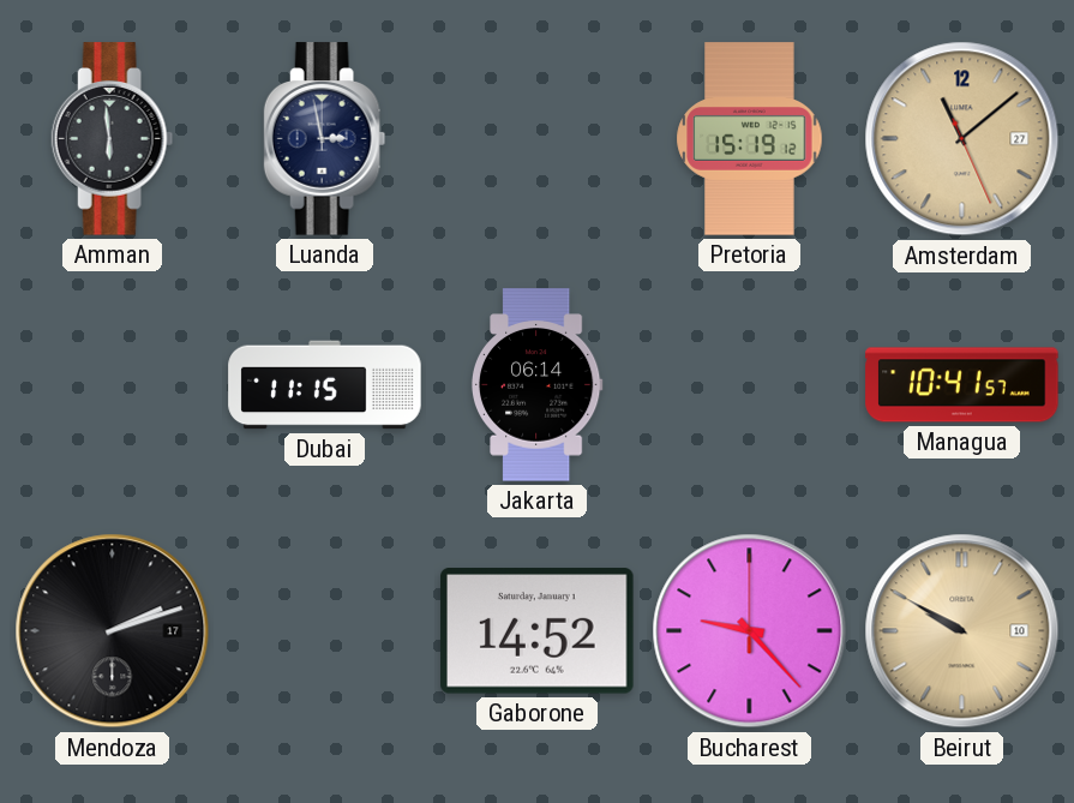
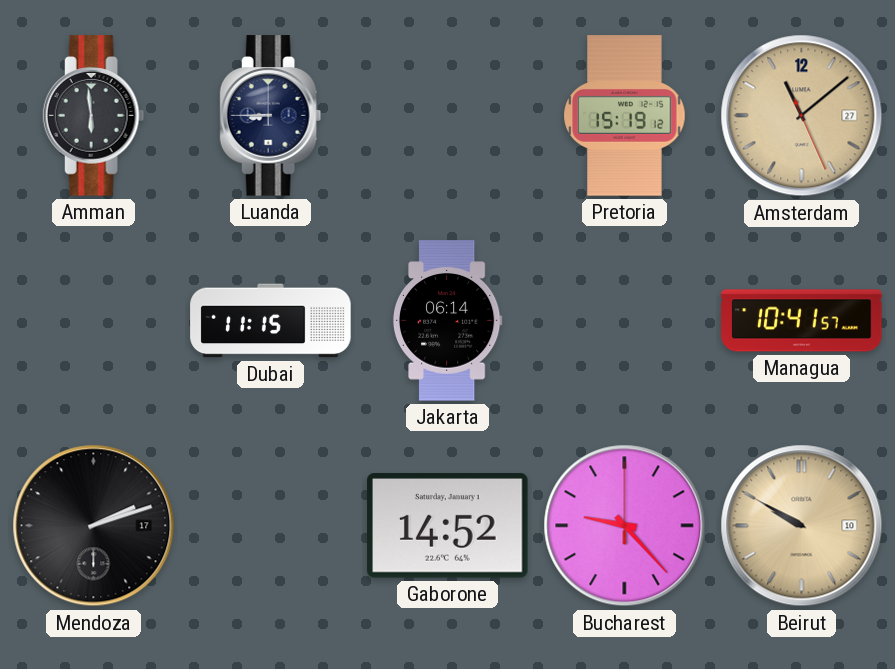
Luanda: 2:58 -> 8:45 (271, 116)
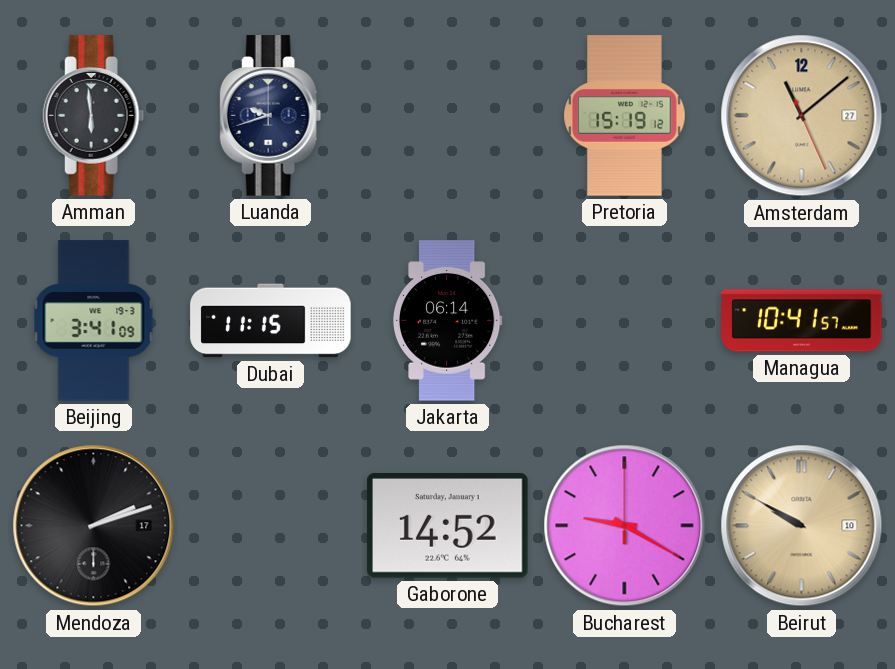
Luanda: 8:45 -> 9:42 (271, 116)
Beijing: none -> 3:41 (94, 321)
Bucharest: 9:23 -> 9:20 (625, 526)
